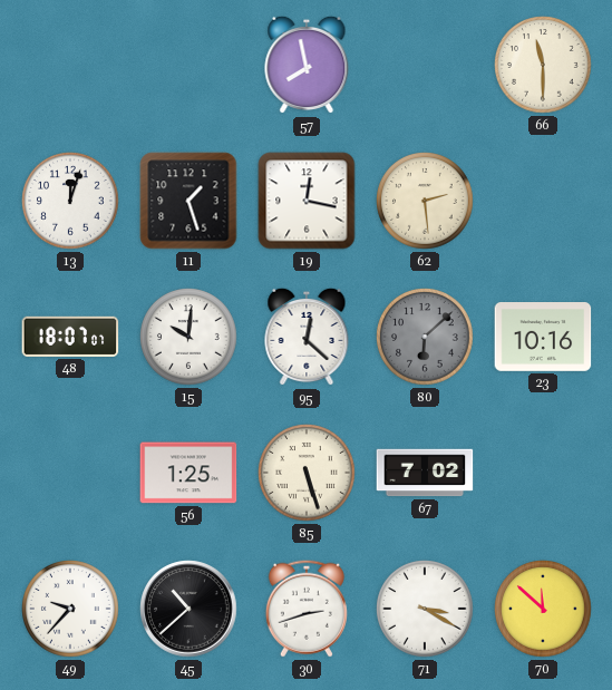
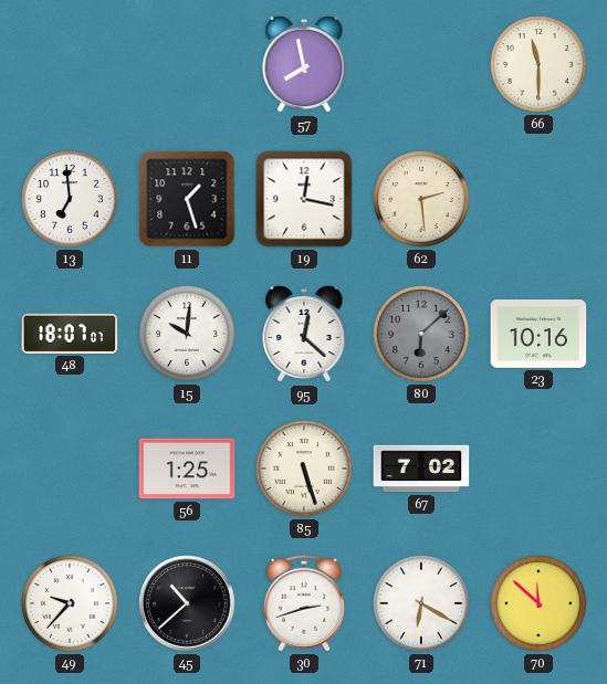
13: 12:03 -> 6:59 (71, 200)
71: 3:20 -> 6:20 (422, 604)
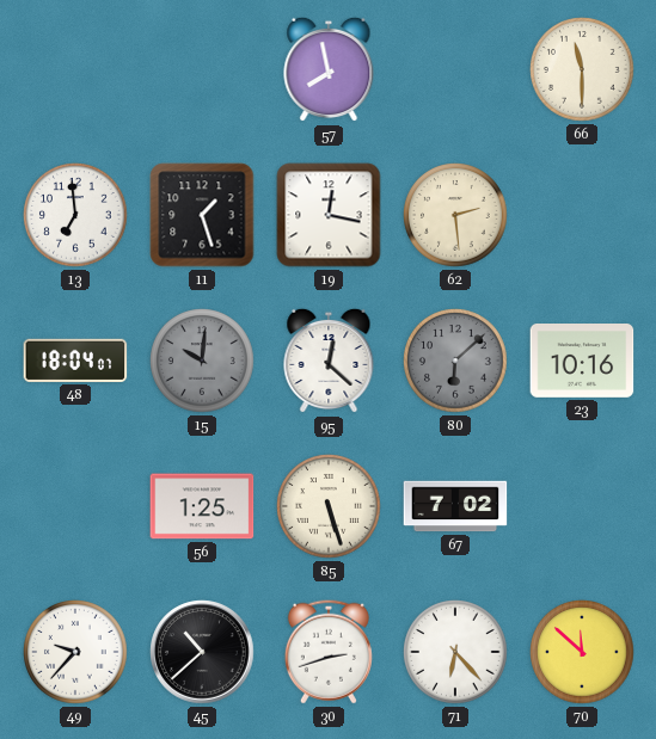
48: 18:07 -> 18:04 (75, 361)
15 dial: white -> grey (203, 362)
71: 6:20 -> 6:23 (456, 653)
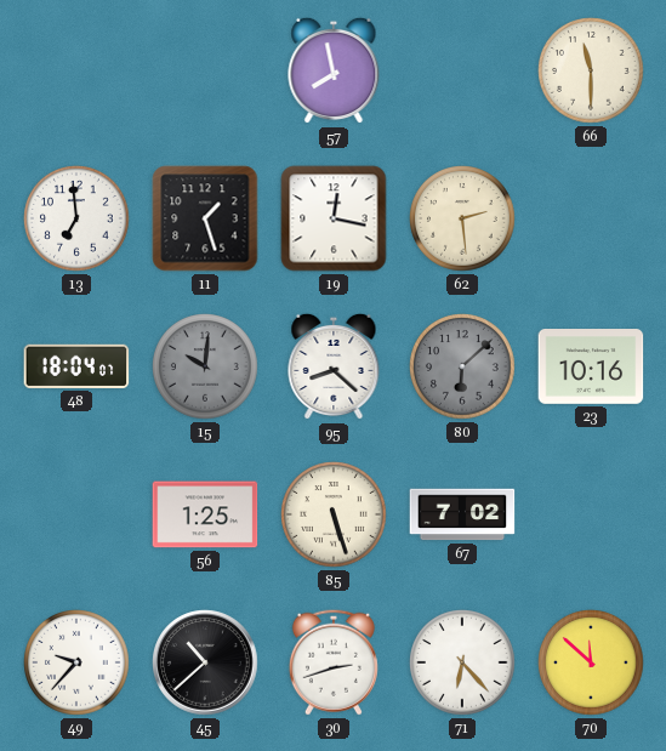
95: 12:22 -> 8:22 (334, 366)
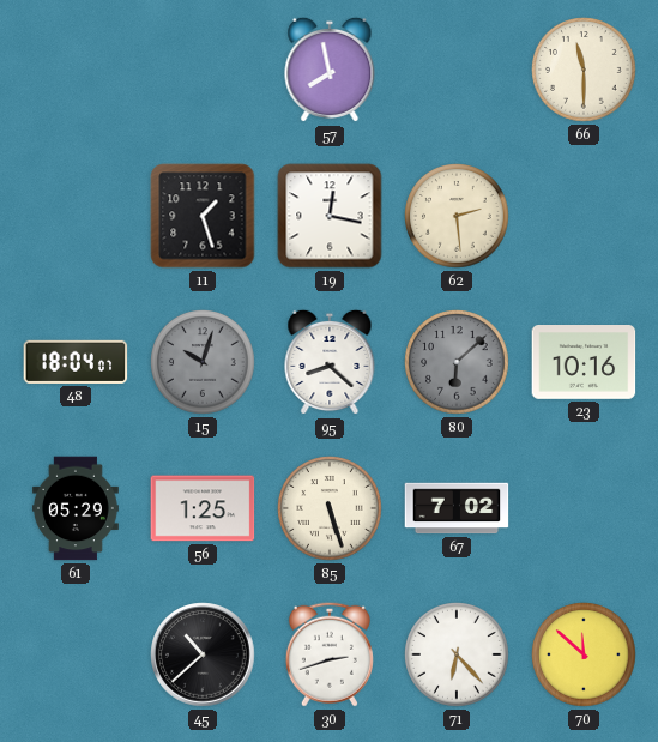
13: 6:59 -> none (78, 220)
15: 10:01 -> 10:03 (204, 363)
61: none -> 05:29 (76, 508)
49: 9:37 -> none (78, 664)
